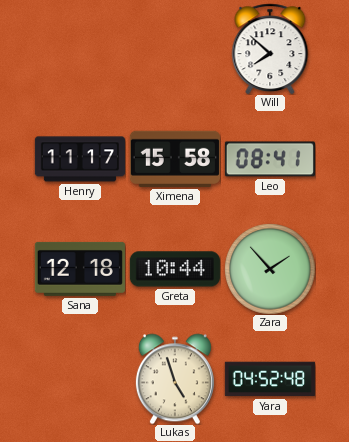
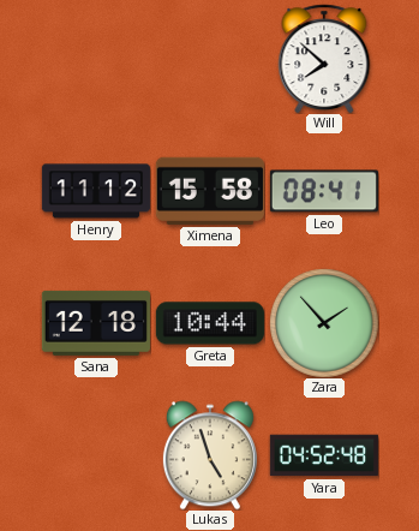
Henry: 11:17 -> 11:12 (96, 191)
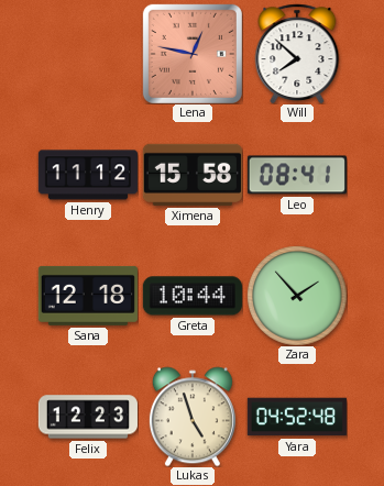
Lena: none -> 12:47 (193, 54)
Felix: none -> 12:23 (88, 417)
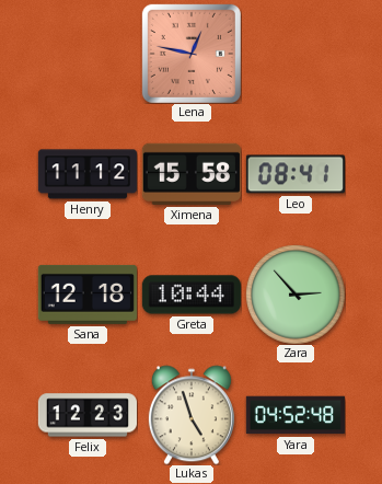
Will: 7:52 -> none (297, 54)
Zara: 1:53 -> 2:53 (296, 295)
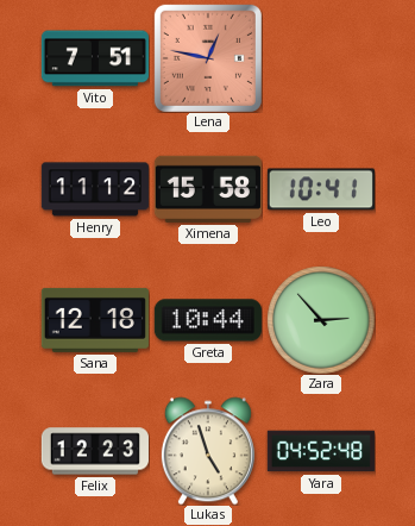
Vito: none -> 7:51 (95, 58)
Leo: 08:41 -> 10:41 (321, 189)
